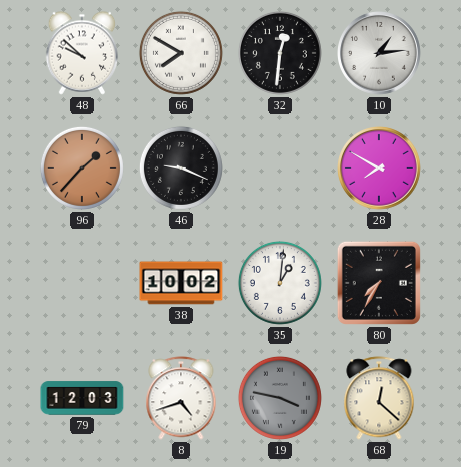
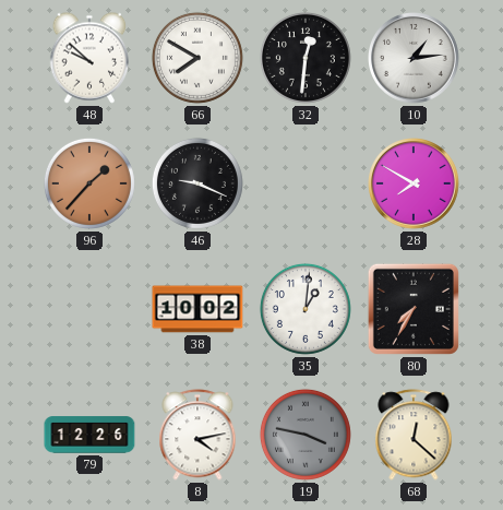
79: 12:03 -> 12:26 (89, 435)
8: 4:42 -> 4:13 (197, 435)
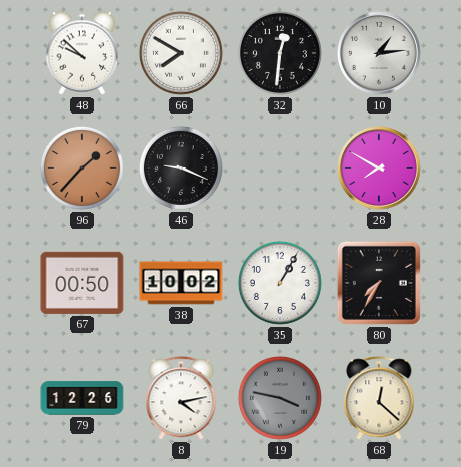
67: none -> 00:50 (82, 283)
35: 1:01 -> 1:05 (280, 283)
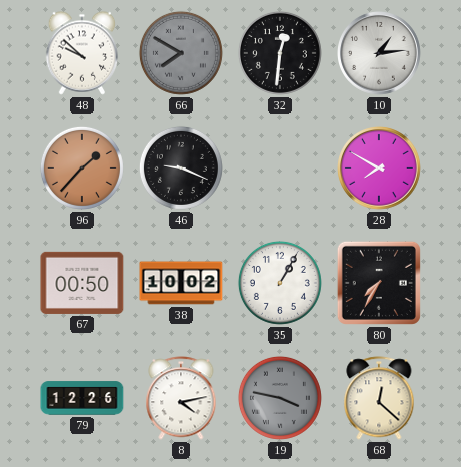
66 dial: white -> grey (181, 53)
